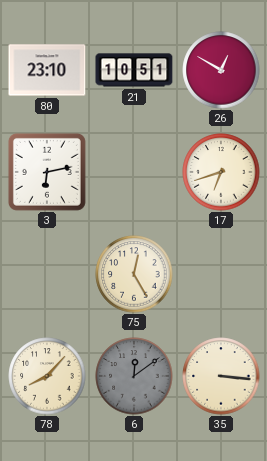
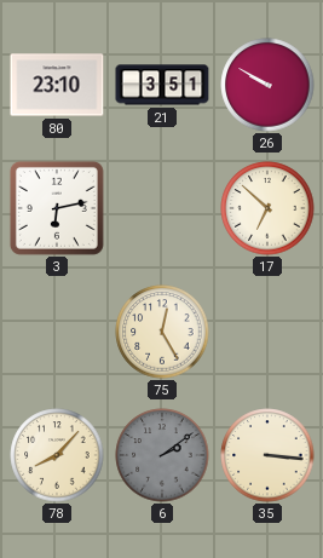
21: 10:51 -> 3:51 (162, 85)
26: 12:50 -> 9:50 (267, 85)
17: 6:42 -> 6:52 (267, 208)
6: 12:09 -> 2:09 (162, 455)
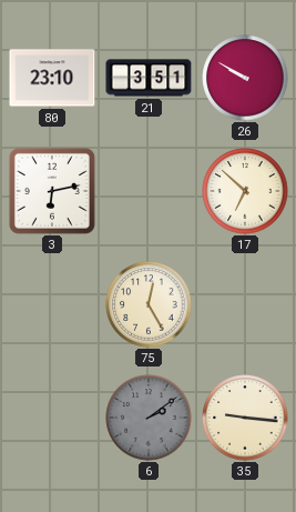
78: 8:07 -> none (57, 455)
35: 3:16 -> 9:16 (245, 418)
